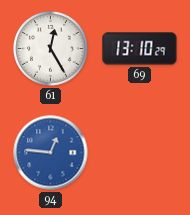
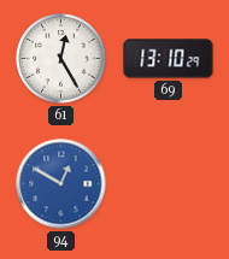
94: 12:46 -> 12:50 (61, 184)
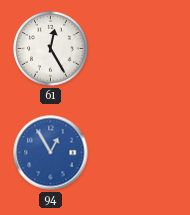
69: 13:10 -> none (169, 59)
94: 12:50 -> 12:55 (51, 153)
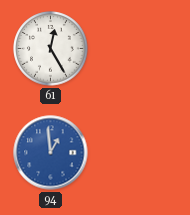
94: 12:55 -> 12:59 (51, 153)
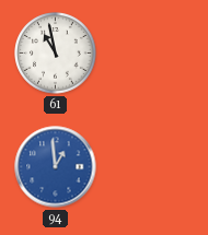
61: 12:25 -> 10:58 (56, 54)
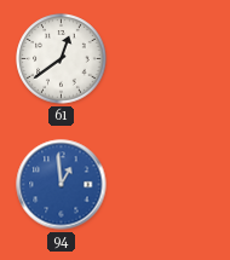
61: 10:58 -> 12:39 (62, 59)
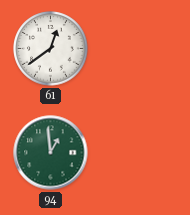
94 dial: blue -> green (51, 153)
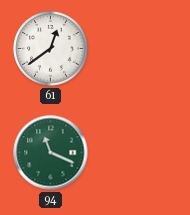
94: 12:59 -> 11:19 (51, 153)
